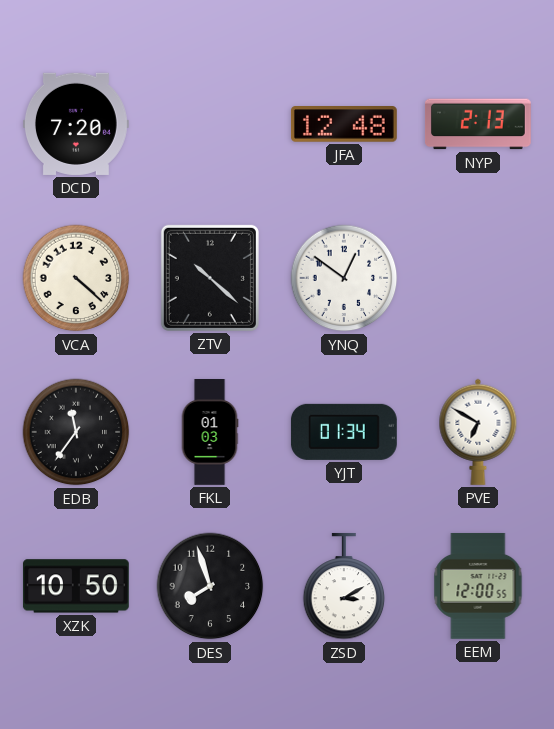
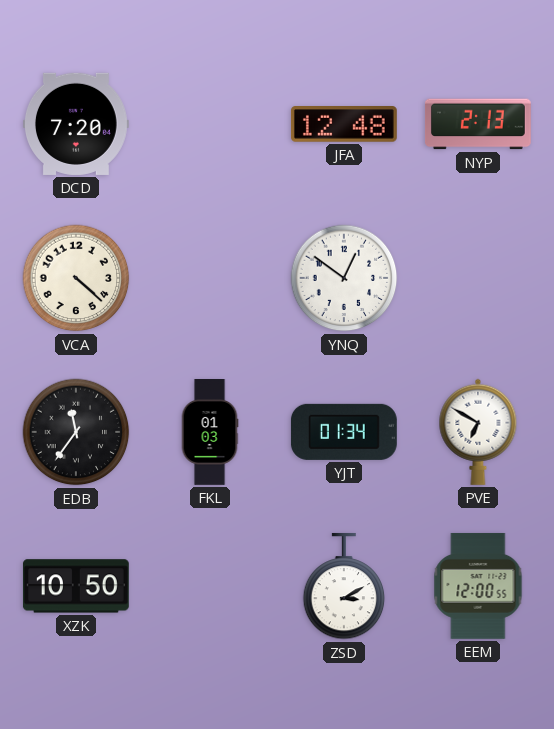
ZTV: 10:22 -> none (210, 278)
DES: 7:57 -> none (210, 586)
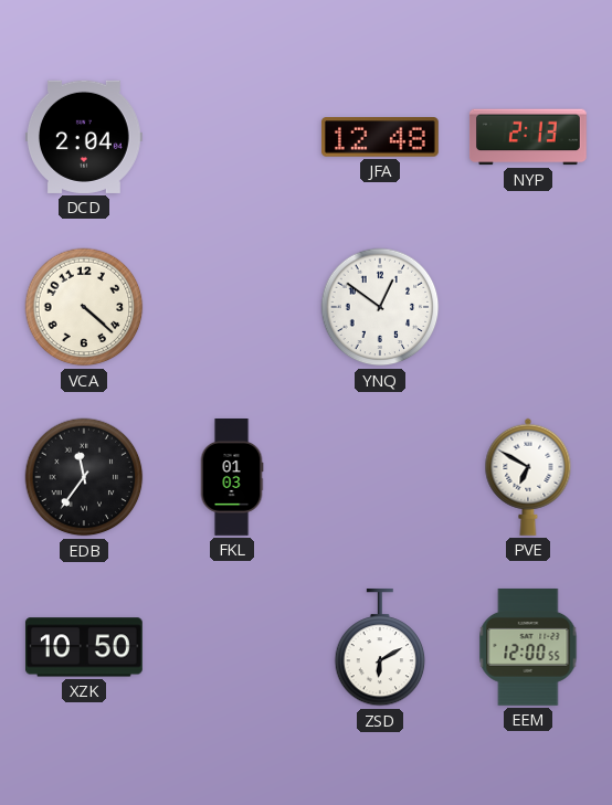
DCD: 7:20 -> 2:04 (84, 137)
YJT: 01:34 -> none (344, 432)
ZSD: 3:10 -> 6:10 (380, 647)
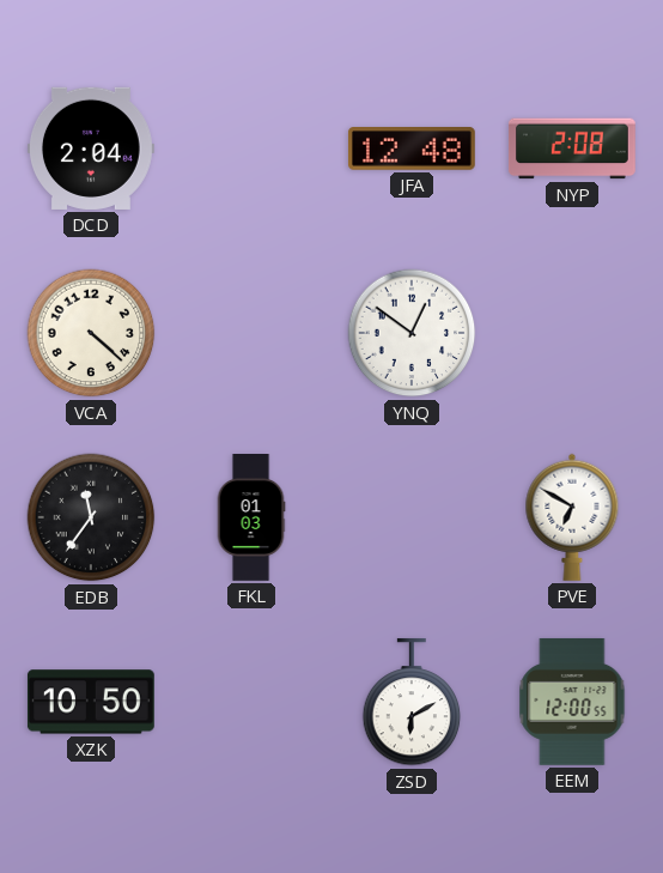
NYP: 2:13 -> 2:08 (572, 148)
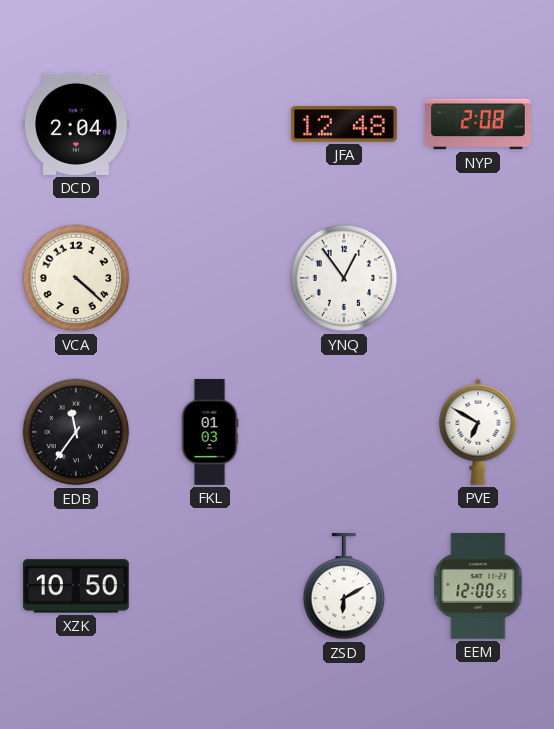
YNQ: 12:51 -> 12:54 (344, 278)
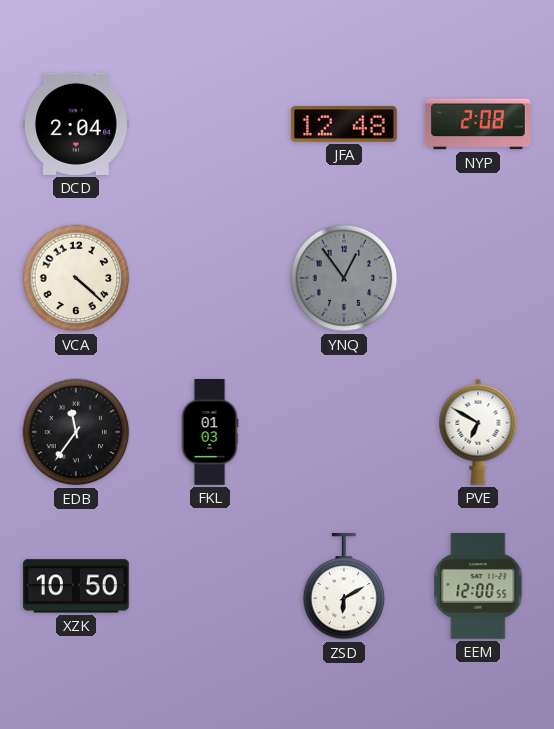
YNQ dial: white -> grey (344, 278)
